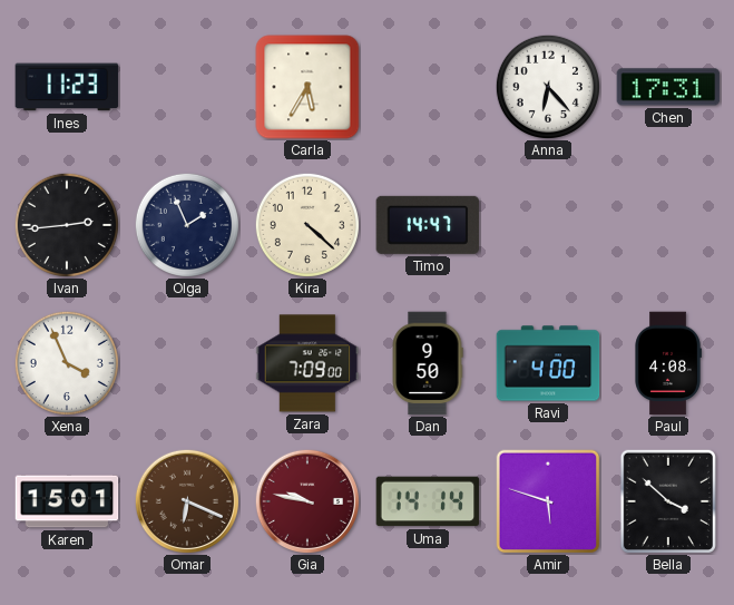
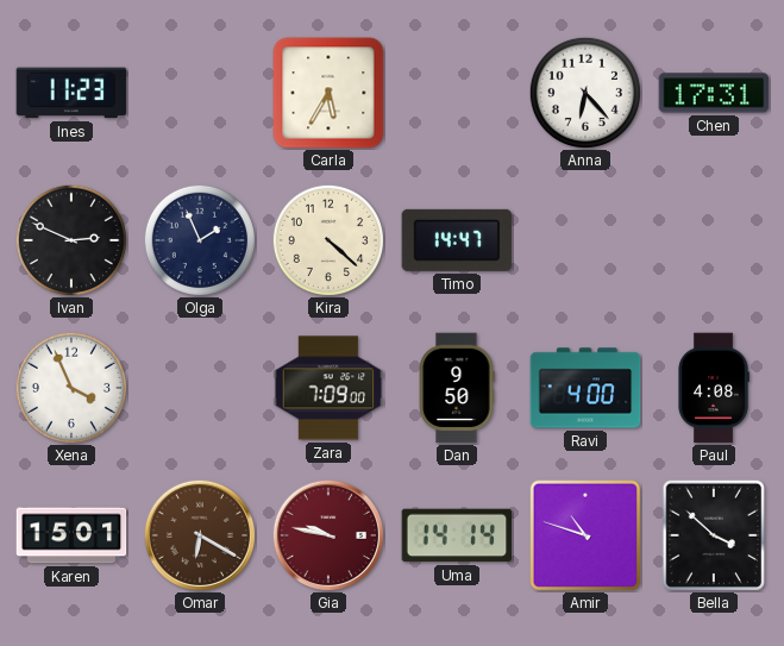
Ivan: 2:44 -> 2:49 (71, 240)
Omar: 6:19 -> 6:20 (199, 534)
Amir: 5:48 -> 10:48 (585, 535)
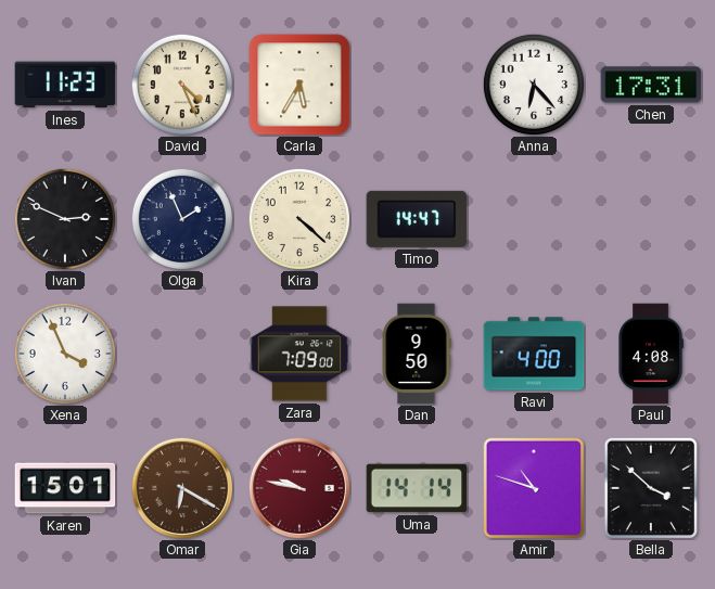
David: none -> 4:26 (182, 85)
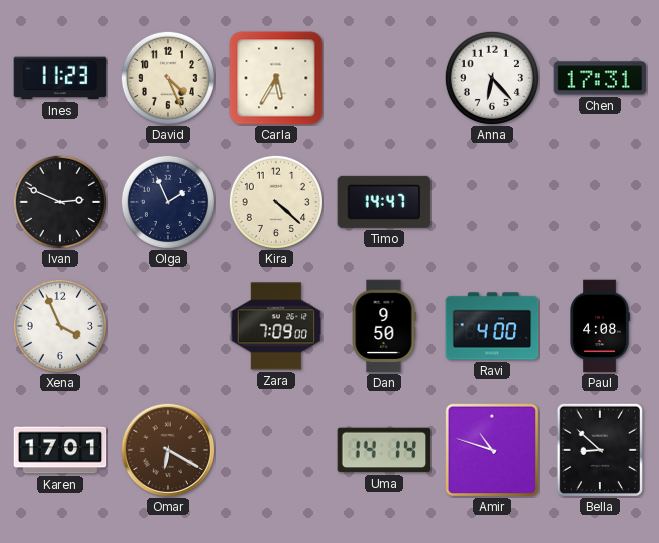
Karen: 15:01 -> 17:01 (60, 450)
Gia: 9:47 -> none (298, 487)
Bella: 3:52 -> 8:52 (600, 449)
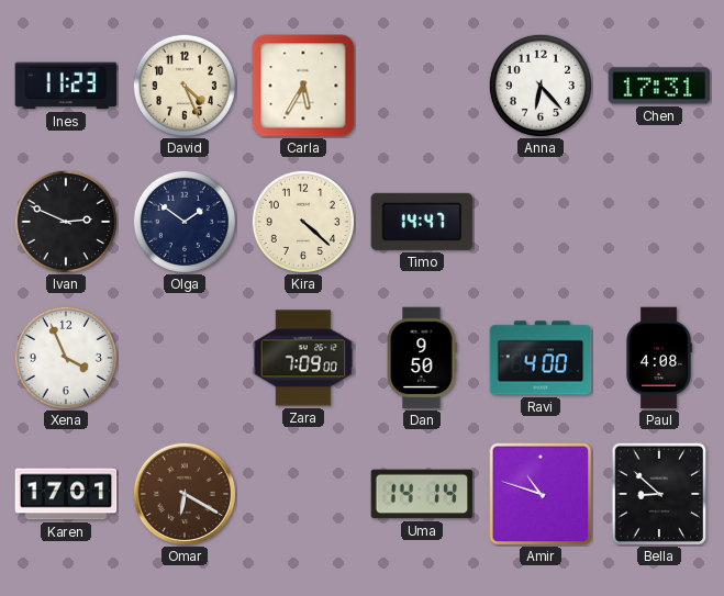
Olga: 1:56 -> 1:51 (185, 222)
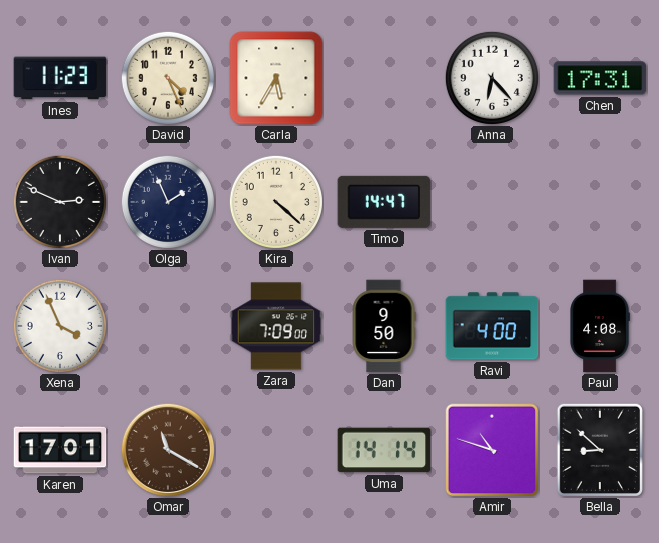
Olga: 1:51 -> 1:56 (168, 202)
Omar: 6:20 -> 11:20 (167, 449)
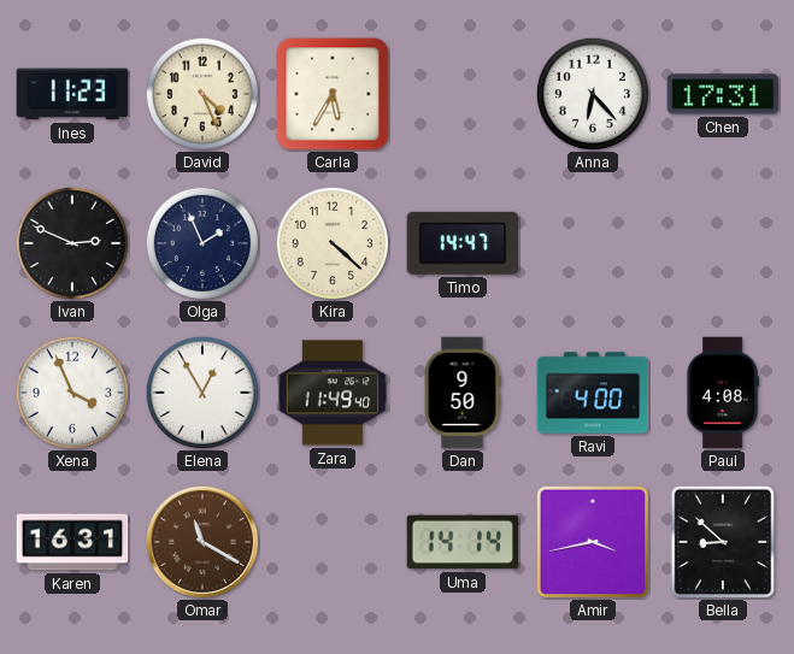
Elena: none -> 12:55 (202, 393)
Zara: 7:09 -> 11:49 (333, 393)
Karen: 17:01 -> 16:31 (72, 542)
Amir: 10:48 -> 3:43 (593, 542)
